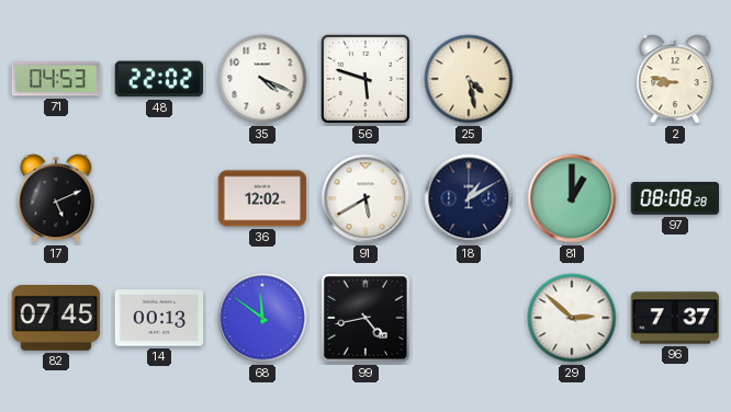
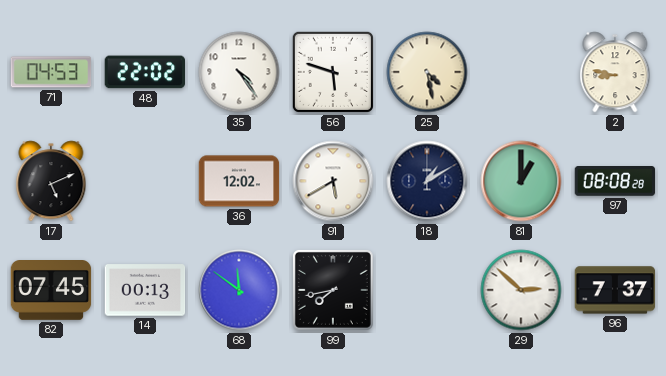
35: 4:19 -> 4:24 (239, 72)
99: 4:43 -> 7:43 (333, 290)
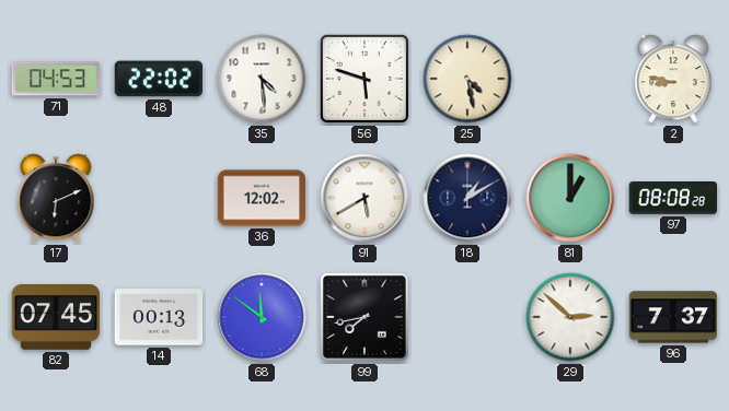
35: 4:24 -> 4:29 (262, 79)
17: 5:11 -> 6:11 (56, 198)
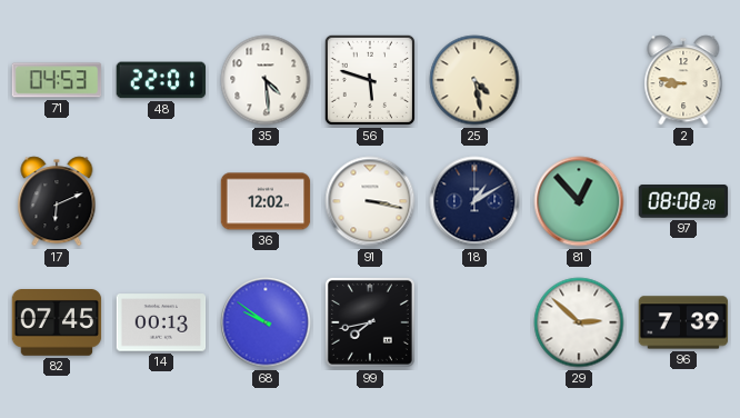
48: 22:02 -> 22:01 (160, 80)
91: 5:40 -> 3:17 (370, 201)
81: 1:00 -> 12:53 (579, 201)
68: 11:51 -> 9:51 (266, 322)
96: 7:37 -> 7:39 (683, 322)
